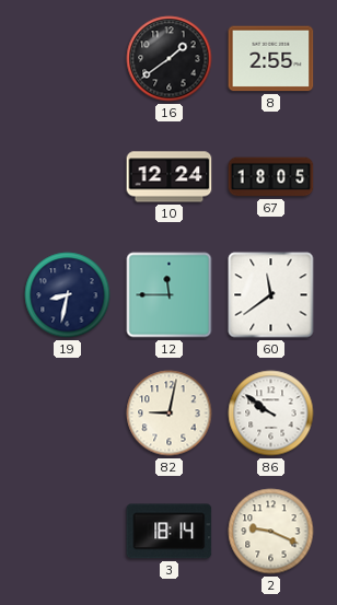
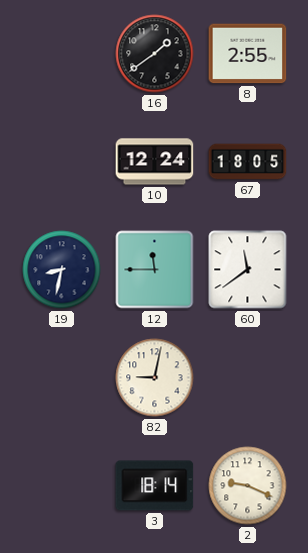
86: 9:51 -> none (271, 414)
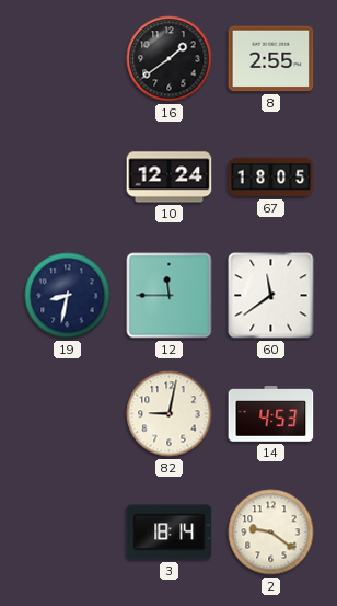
14: none -> 4:53 (271, 414)
2: 9:19 -> 9:21 (271, 533)
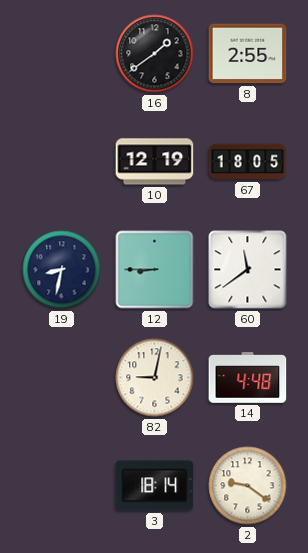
10: 12:24 -> 12:19 (155, 162)
12: 11:45 -> 8:45 (155, 270)
14: 4:53 -> 4:48 (248, 378)
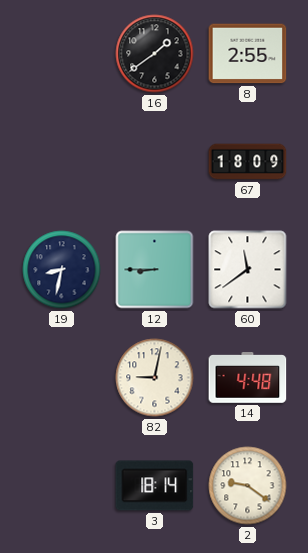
10: 12:19 -> none (155, 162)
67: 18:05 -> 18:09 (248, 162)
